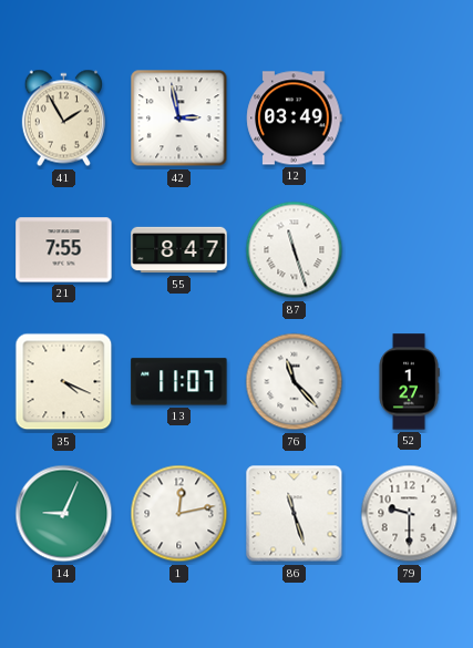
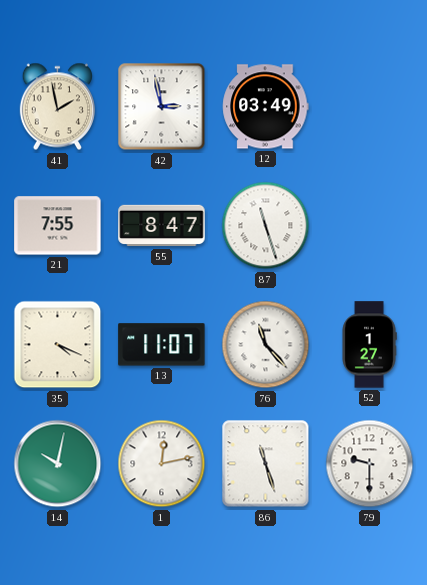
41: 1:55 -> 1:58 (57, 107)
14: 9:04 -> 10:02 (58, 464)
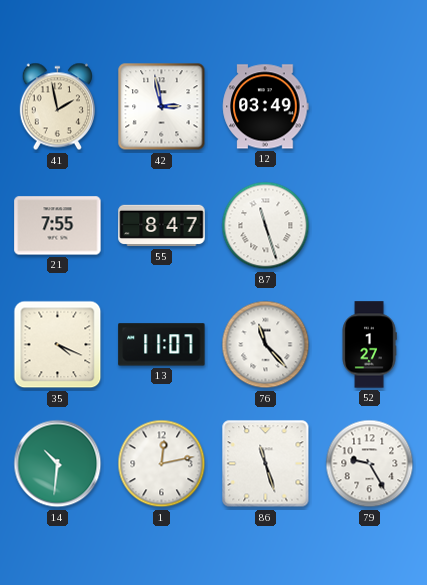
14: 10:02 -> 10:31 (58, 464)
79: 9:30 -> 9:25 (370, 464)
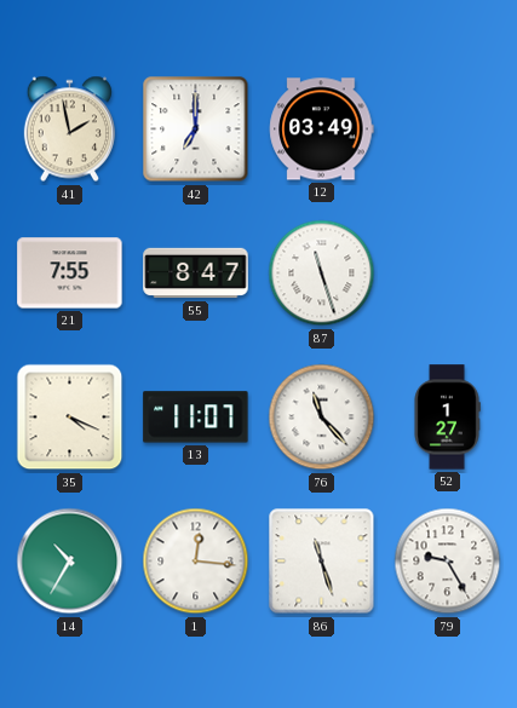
42: 2:58 -> 7:00 (196, 129)
14: 10:31 -> 10:35 (70, 562)
1: 12:13 -> 12:16 (196, 562)
